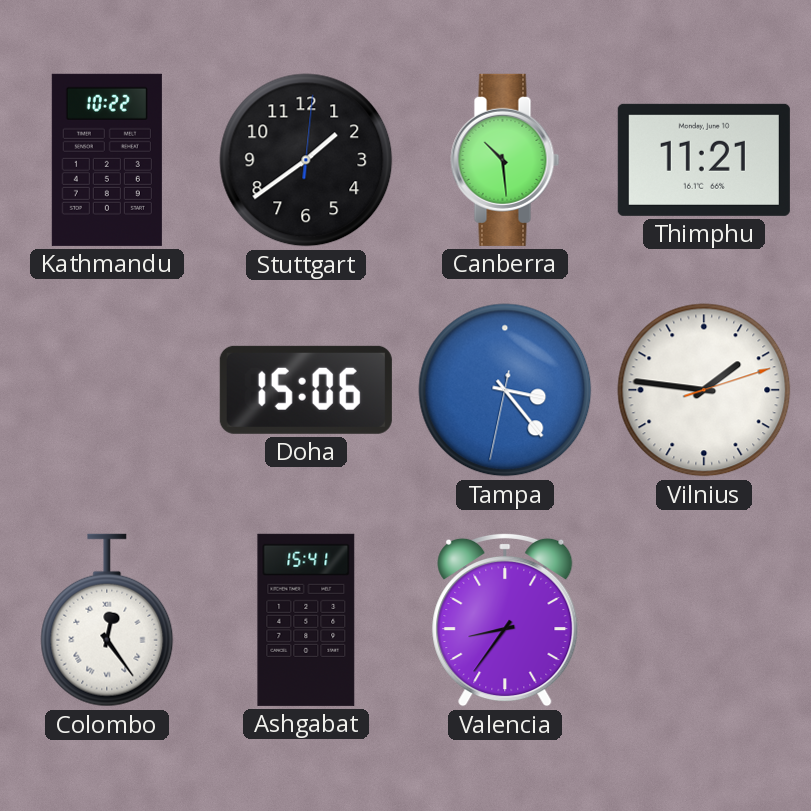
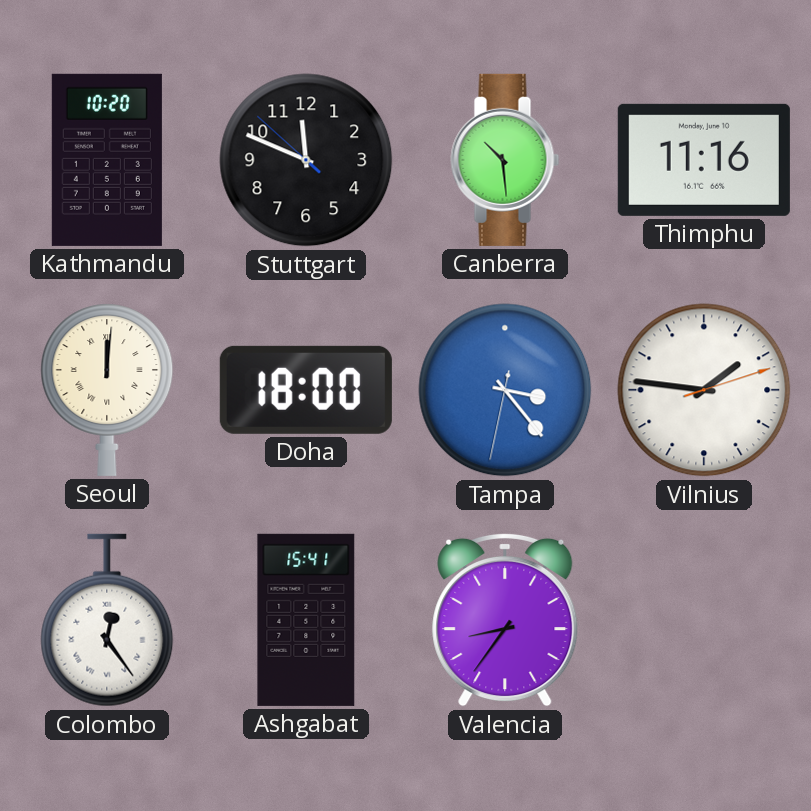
Kathmandu: 10:22 -> 10:20 (107, 160)
Stuttgart: 1:39 -> 11:48 (306, 160)
Thimphu: 11:21 -> 11:16 (704, 160)
Seoul: none -> 12:01 (107, 390)
Doha: 15:06 -> 18:00 (306, 390)
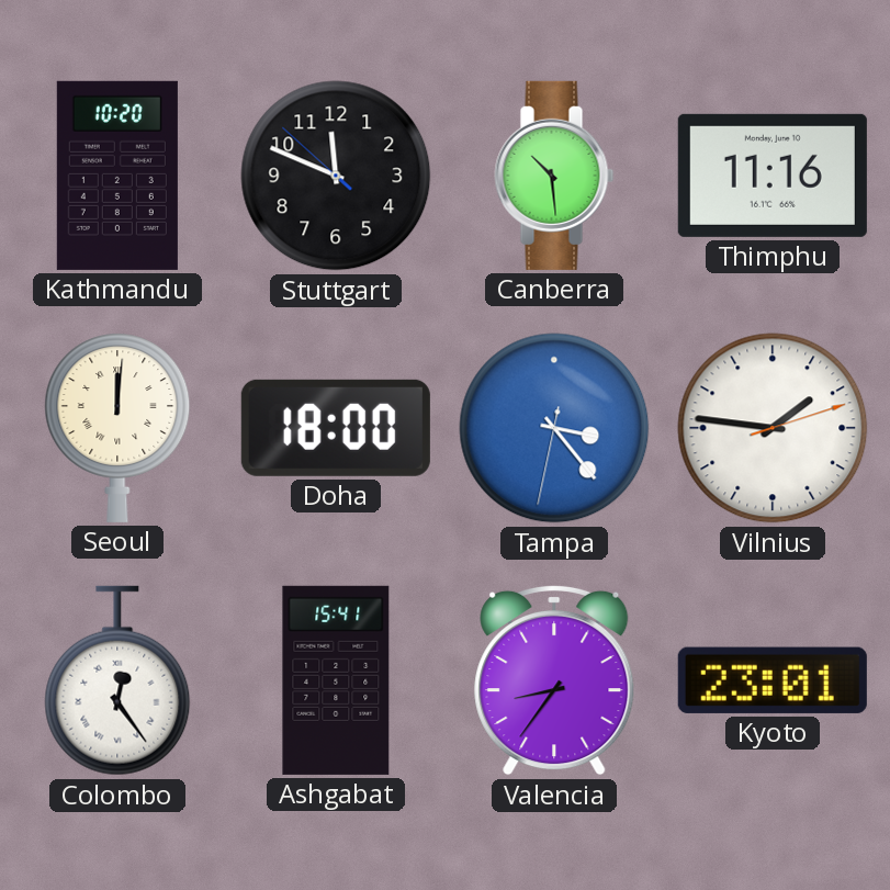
Kyoto: none -> 23:01 (773, 680)
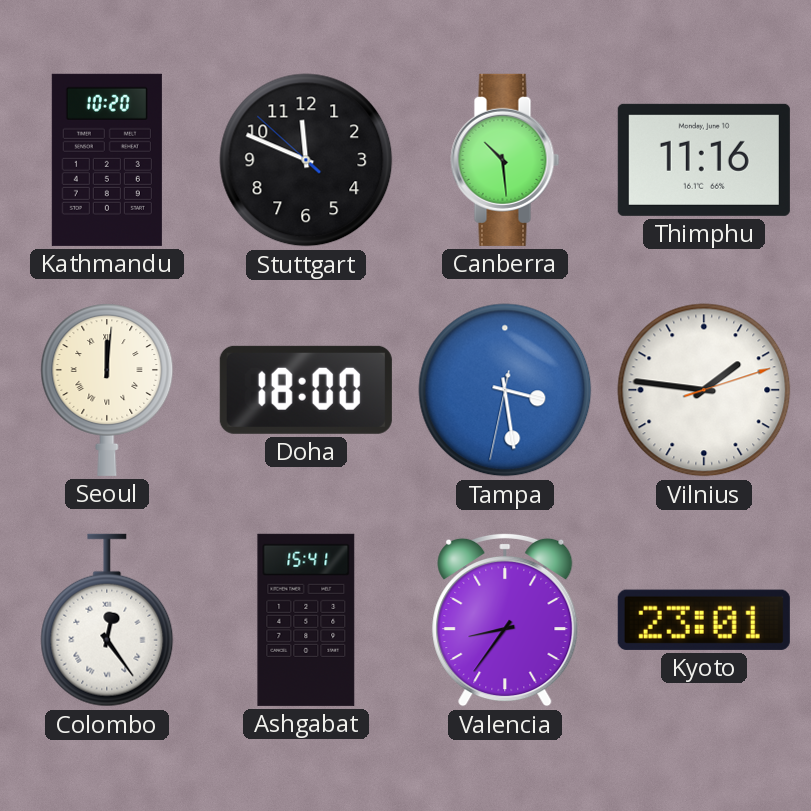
Tampa: 3:23 -> 3:28 (505, 390)
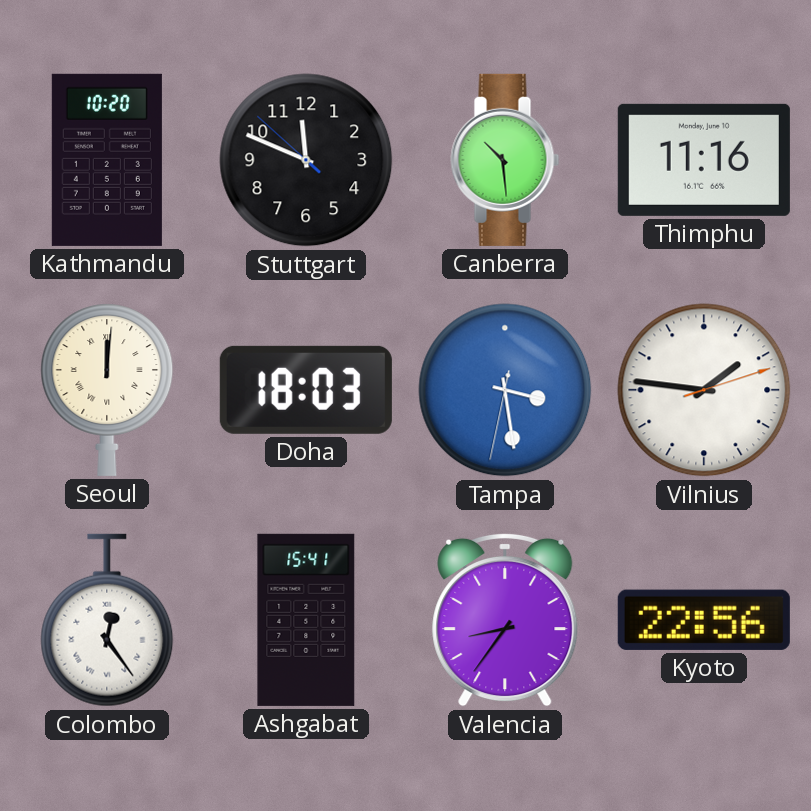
Doha: 18:00 -> 18:03 (306, 390)
Kyoto: 23:01 -> 22:56 (704, 620)
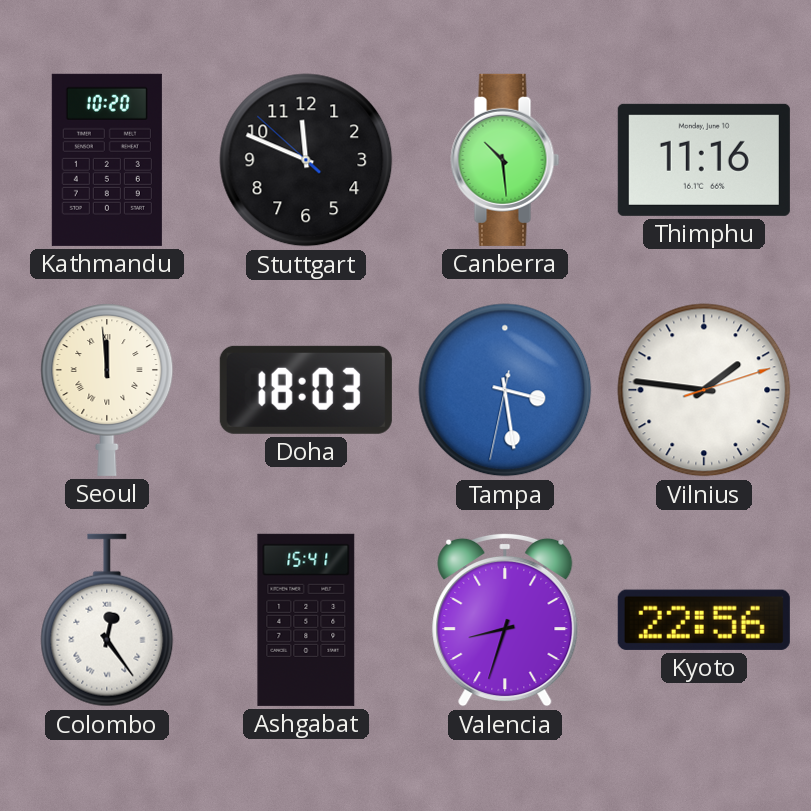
Seoul: 12:01 -> 11:59 (107, 390)
Valencia: 8:36 -> 8:33 (505, 620)
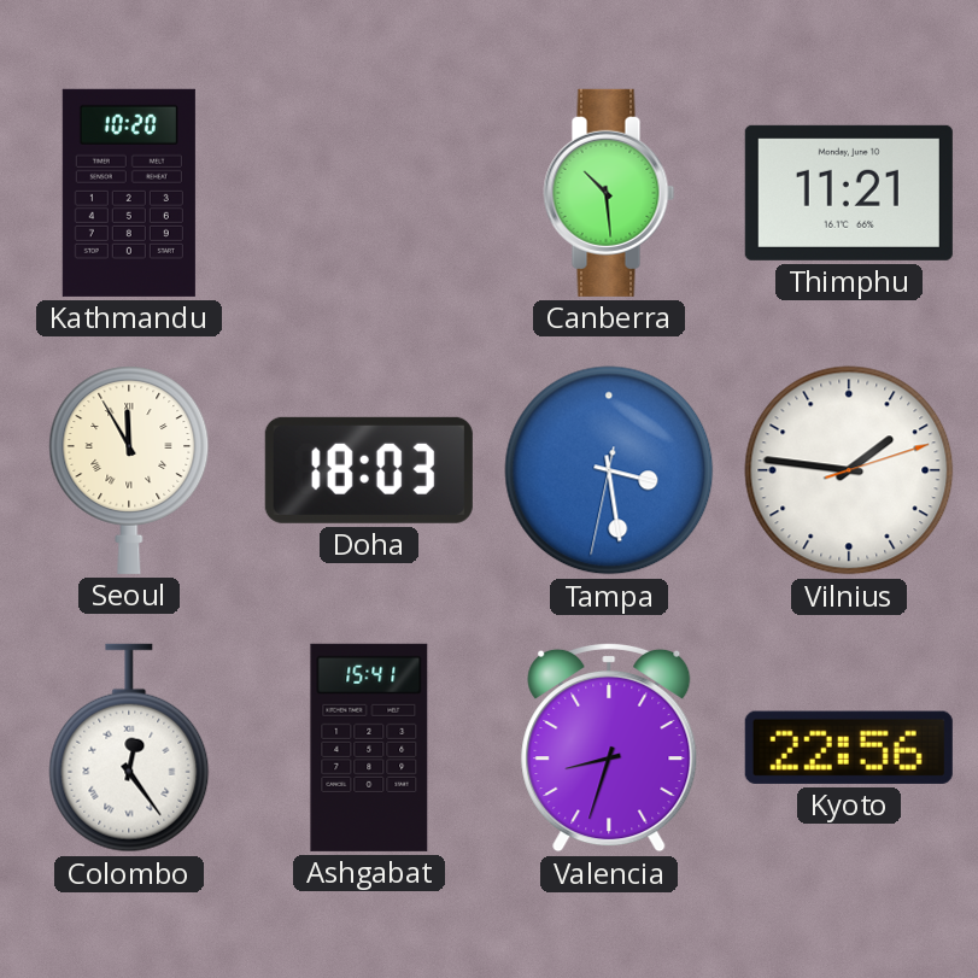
Stuttgart: 11:48 -> none (306, 160)
Thimphu: 11:16 -> 11:21 (849, 193)
Seoul: 11:59 -> 11:55 (129, 470)
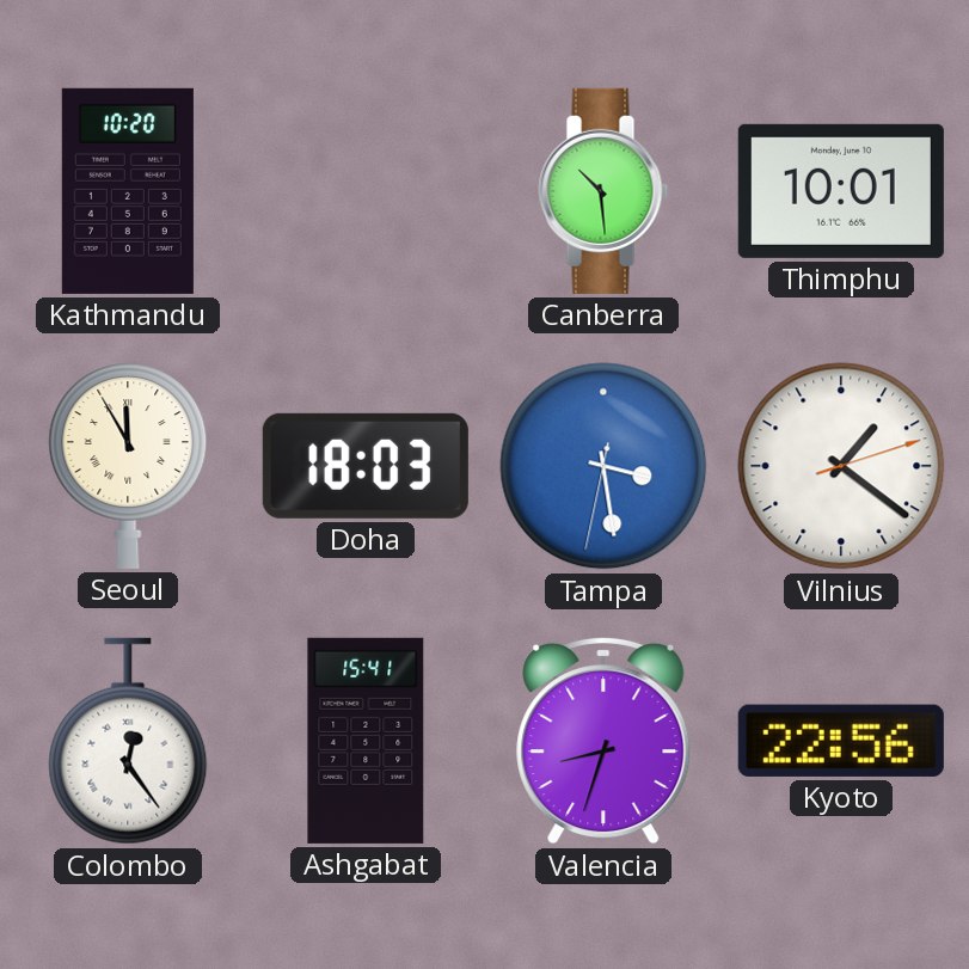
Thimphu: 11:21 -> 10:01 (841, 191)
Vilnius: 1:46 -> 1:21 (841, 466)
